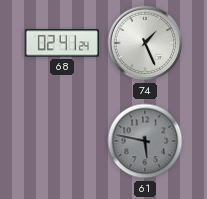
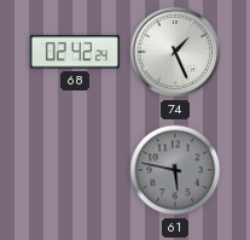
68: 02:41 -> 02:42 (75, 52)
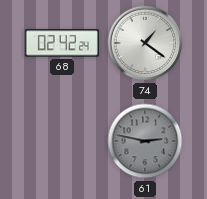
74: 1:26 -> 1:21 (145, 43)
61: 5:47 -> 2:47 (145, 141)
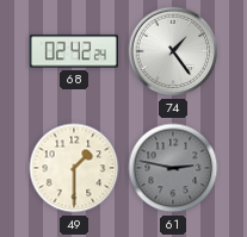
74: 1:21 -> 1:24 (173, 51)
49: none -> 1:30 (74, 168)
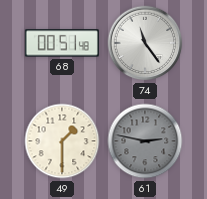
68: 02:42 -> 00:51 (62, 43)
74: 1:24 -> 11:24 (145, 43)
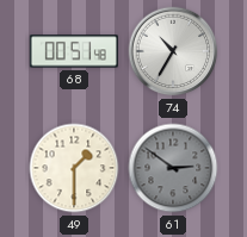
74: 11:24 -> 10:35 (173, 51)
61: 2:47 -> 2:51 (173, 168)
